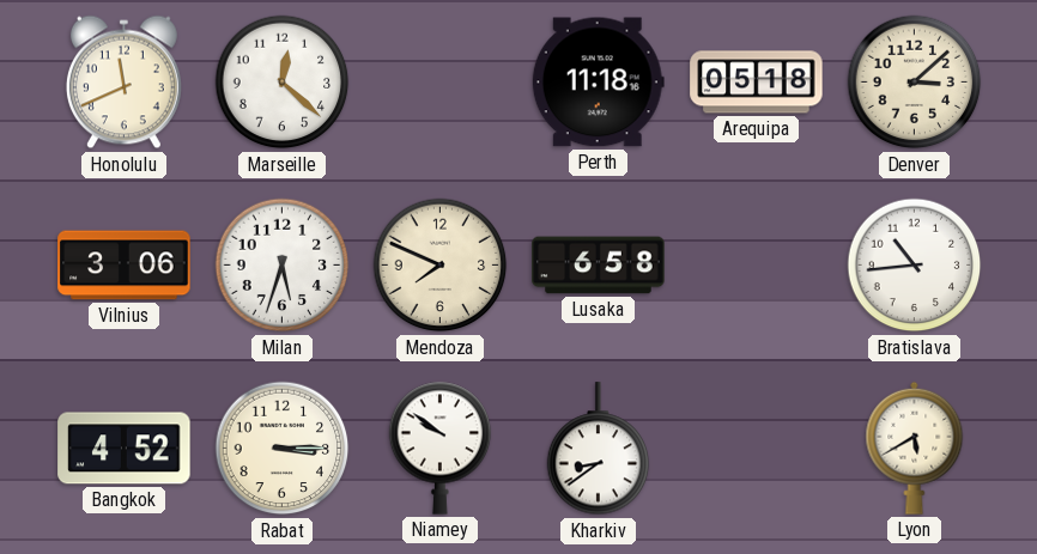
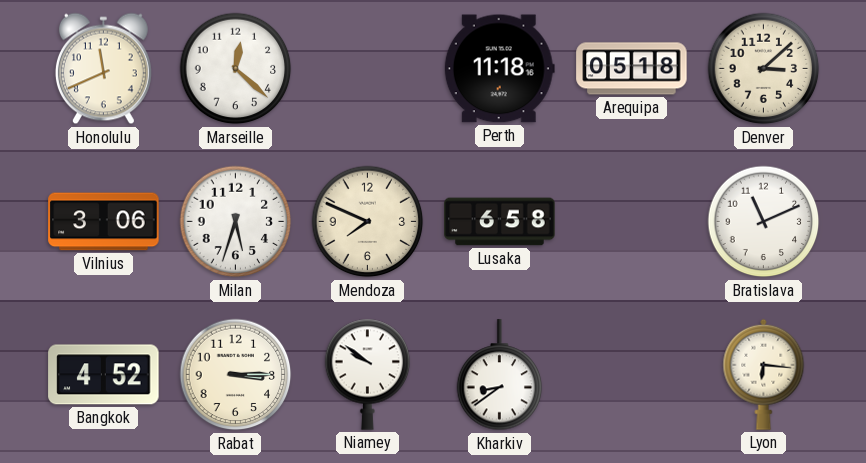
Bratislava: 10:44 -> 11:11 (764, 222)
Lyon: 5:40 -> 6:16 (764, 374)
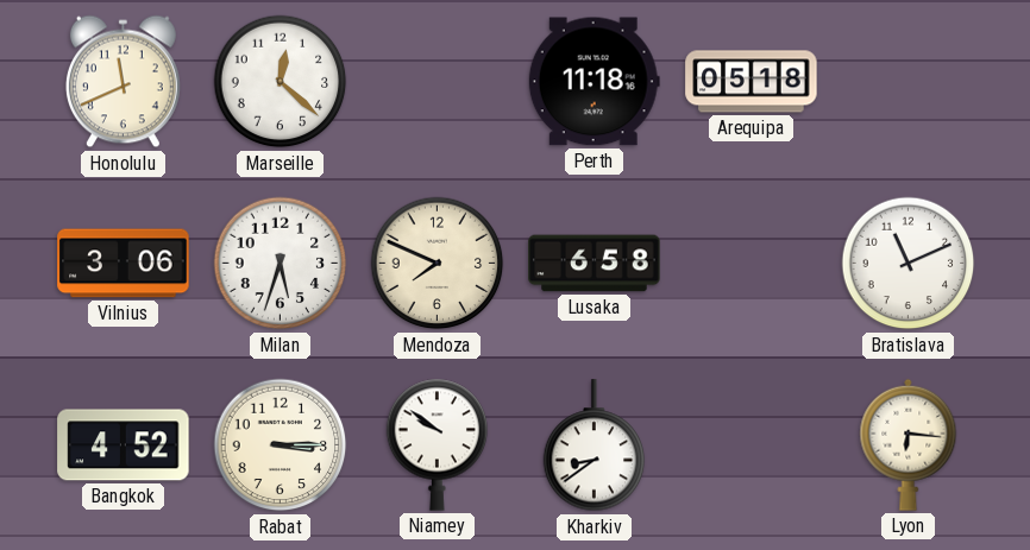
Denver: 3:08 -> none (764, 69)
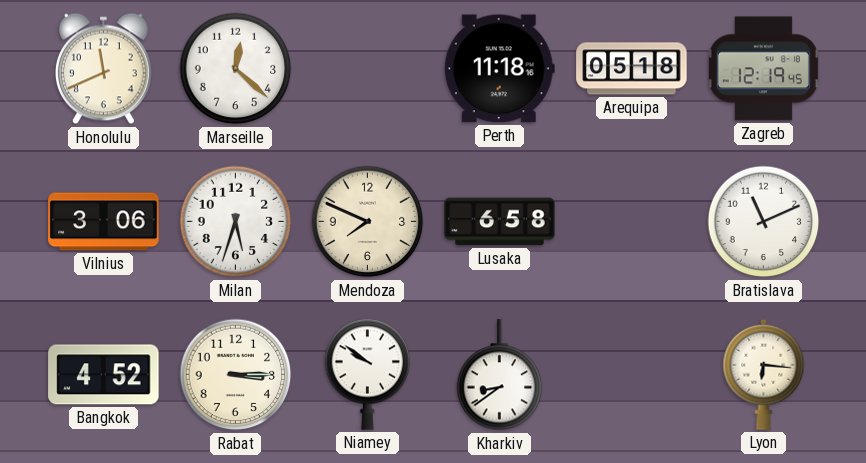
Zagreb: none -> 12:19 (763, 69)
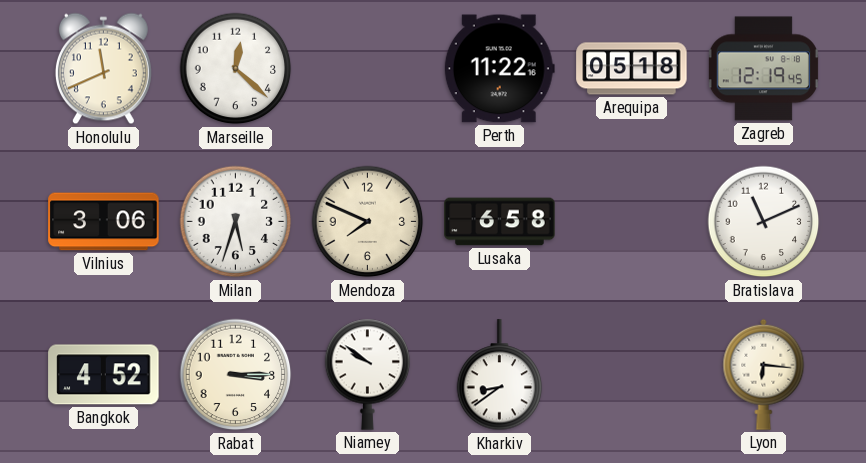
Perth: 11:18 -> 11:22 (499, 69)
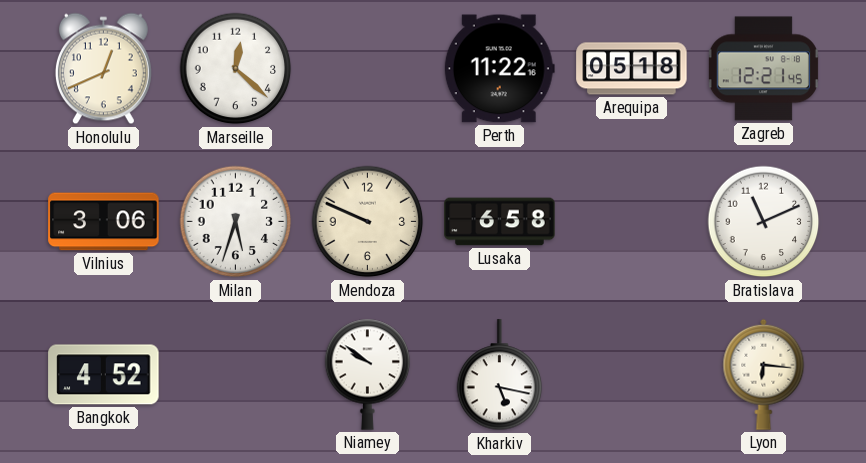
Honolulu: 11:41 -> 12:41 (103, 69)
Zagreb: 12:19 -> 12:21 (763, 69)
Mendoza: 7:49 -> 9:49 (368, 222)
Rabat: 3:15 -> none (236, 375)
Kharkiv: 8:39 -> 5:17 (500, 375)
